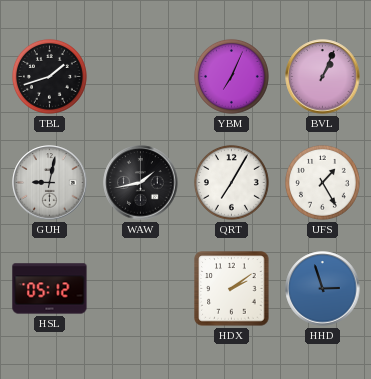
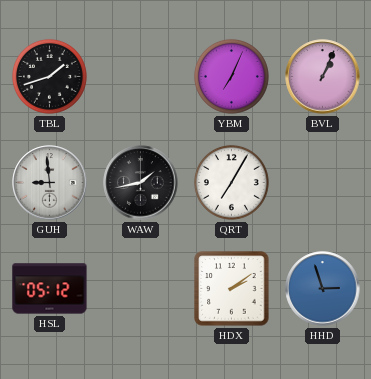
GUH: 9:02 -> 8:59 (50, 183)
UFS: 1:25 -> none (322, 182)
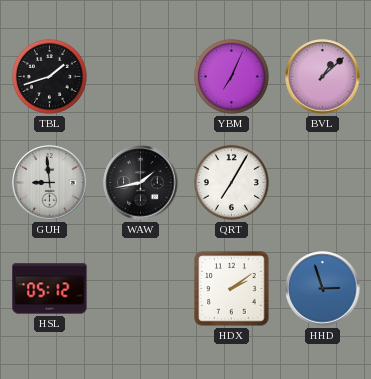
BVL: 1:04 -> 1:08 (323, 77)
